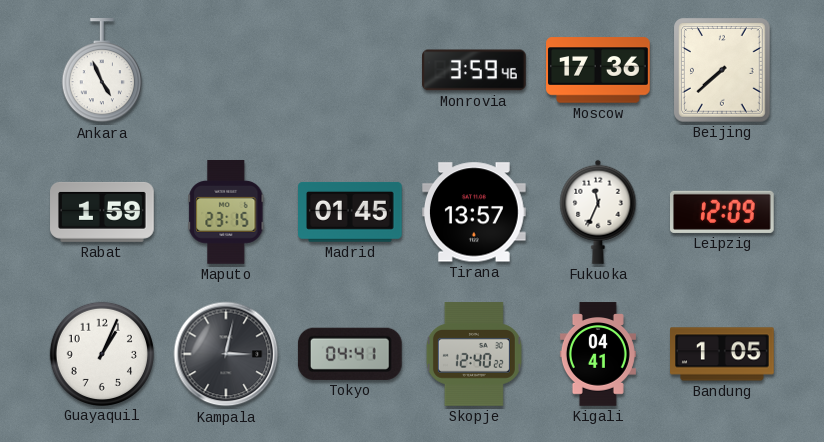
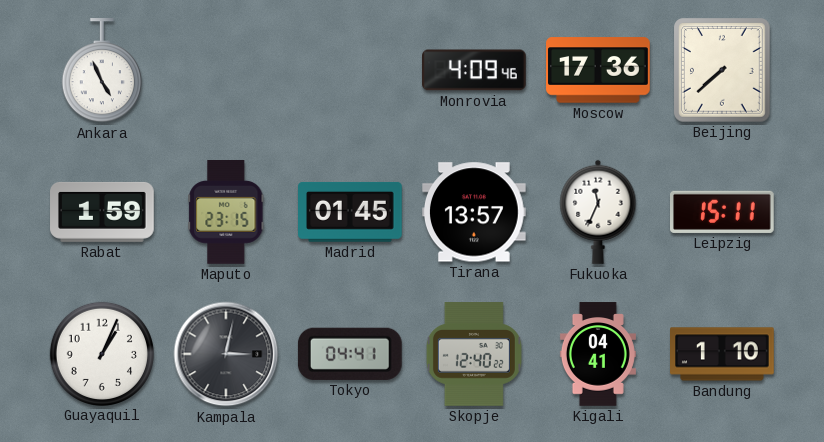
Monrovia: 3:59 -> 4:09 (475, 70)
Leipzig: 12:09 -> 15:11 (723, 212)
Bandung: 1:05 -> 1:10 (722, 354)
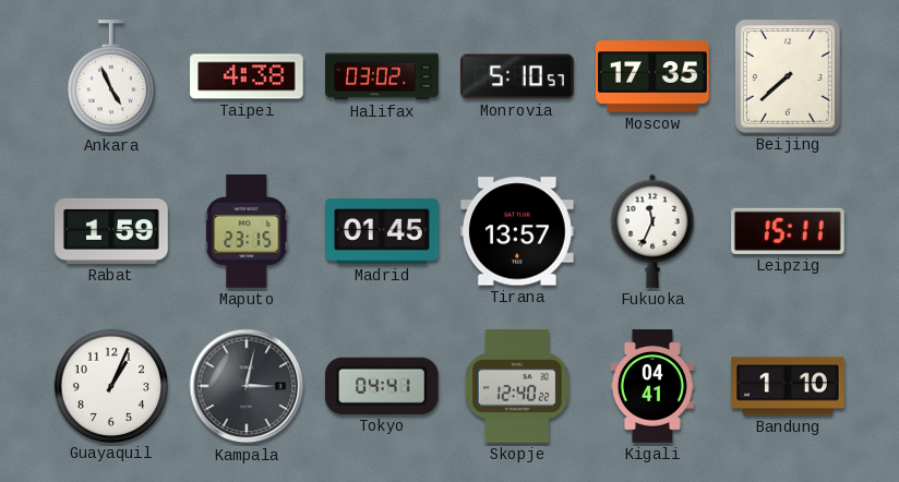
Taipei: none -> 4:38 (247, 76)
Halifax: none -> 03:02 (382, 76)
Monrovia: 4:09 -> 5:10 (518, 76)
Moscow: 17:36 -> 17:35 (652, 76)
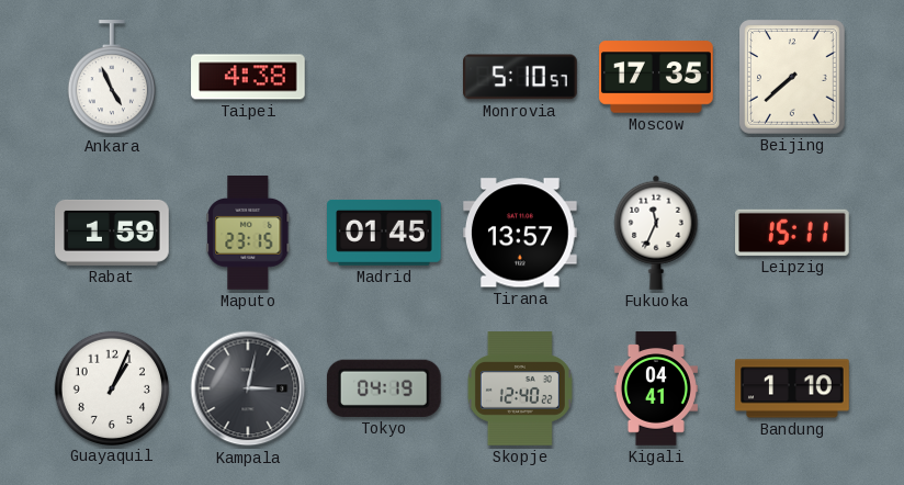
Halifax: 03:02 -> none (382, 76)
Tokyo: 04:41 -> 04:19 (384, 388)
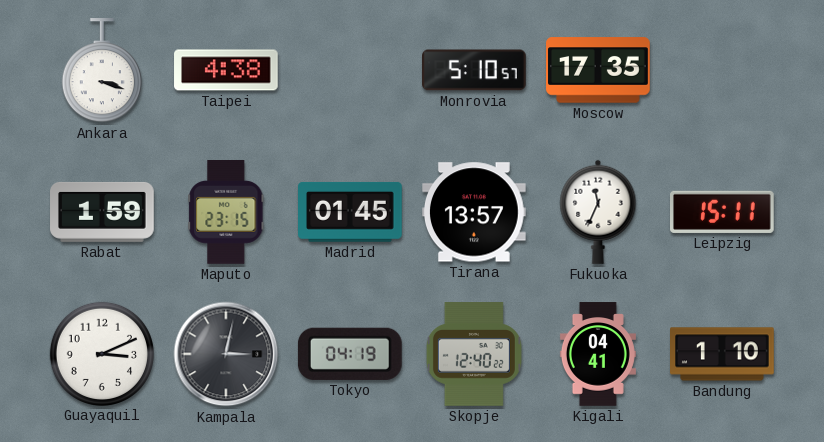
Ankara: 4:56 -> 3:18 (102, 71)
Beijing: 7:38 -> none (793, 78)
Guayaquil: 1:04 -> 3:11 (101, 353)
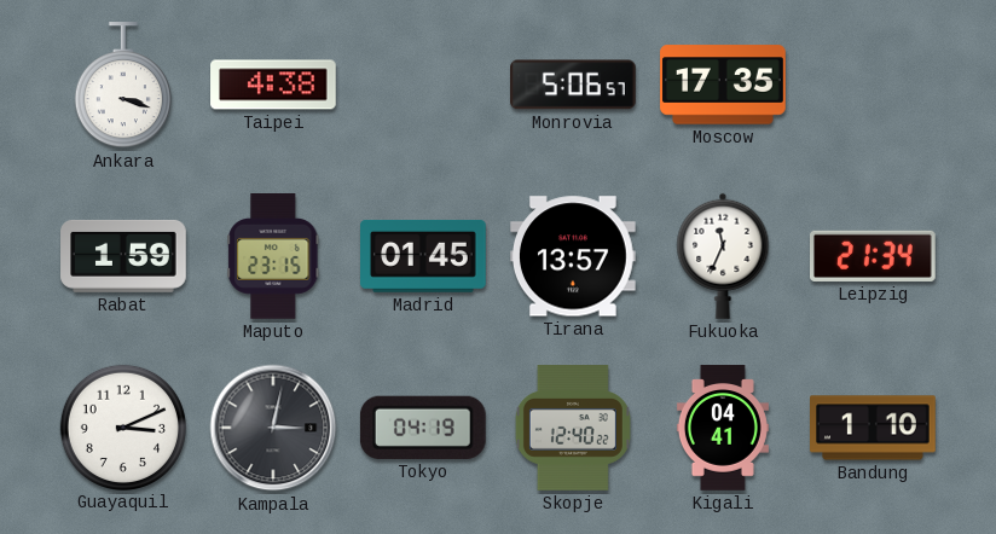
Monrovia: 5:10 -> 5:06 (574, 85)
Leipzig: 15:11 -> 21:34 (874, 256)
